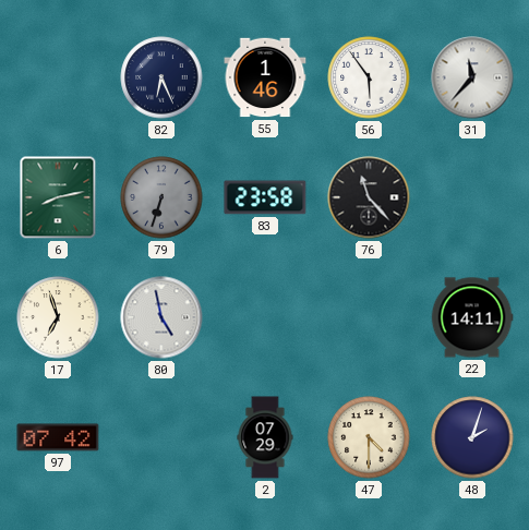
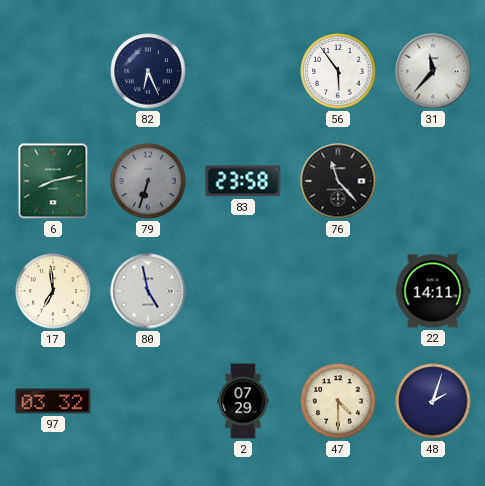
55: 1:46 -> none (265, 77)
17: 6:57 -> 6:59 (53, 291)
97: 07:42 -> 03:32 (53, 401)
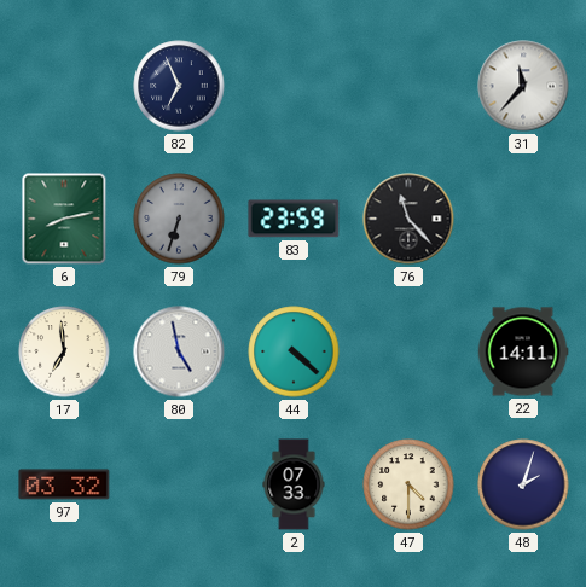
82: 6:26 -> 6:56 (179, 86)
56: 5:54 -> none (338, 71)
83: 23:58 -> 23:59 (294, 219)
44: none -> 4:22 (294, 351)
2: 07:29 -> 07:33 (294, 484)
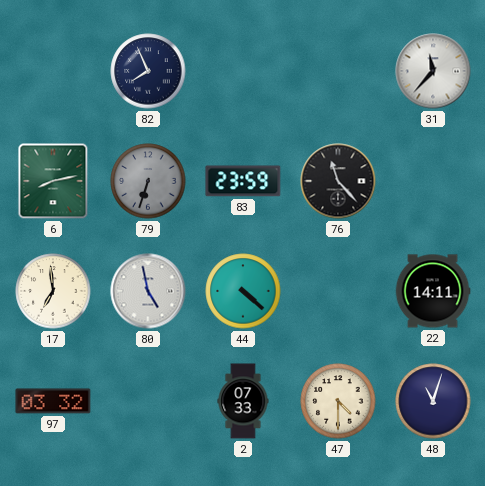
82: 6:56 -> 7:56 (148, 71)
48: 2:03 -> 11:03 (433, 401)
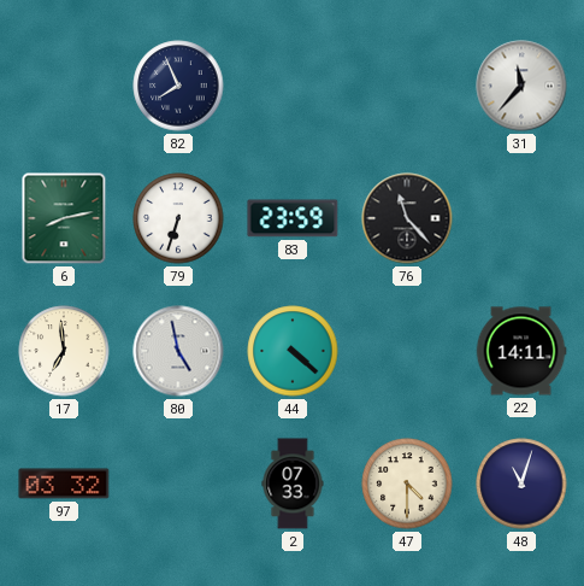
79 dial: grey -> white (178, 218)
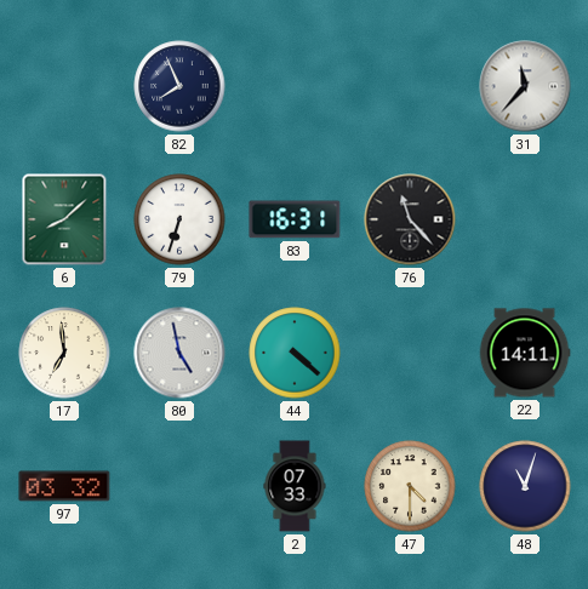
6: 8:13 -> 8:08 (64, 219)
83: 23:59 -> 16:31 (295, 219)
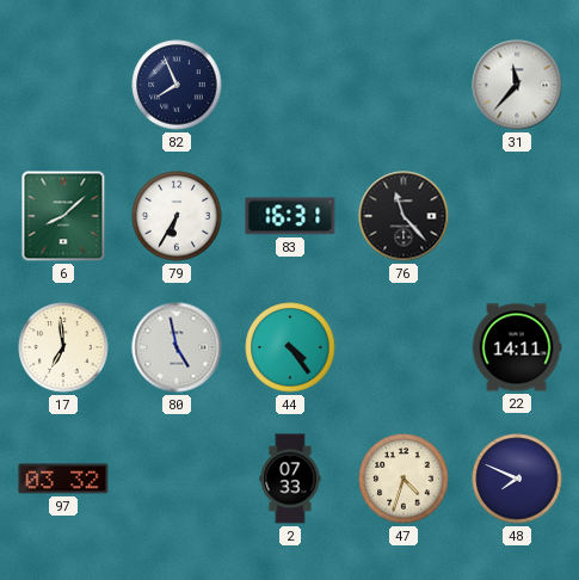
79: 6:33 -> 6:35 (177, 216)
44: 4:22 -> 4:24 (290, 347)
47: 4:30 -> 4:33 (404, 479)
48: 11:03 -> 7:49 (517, 479)
